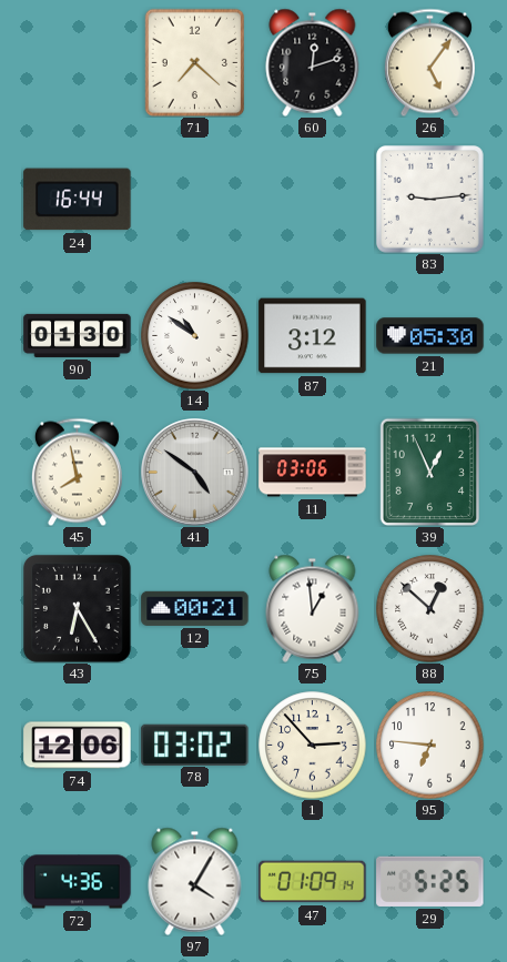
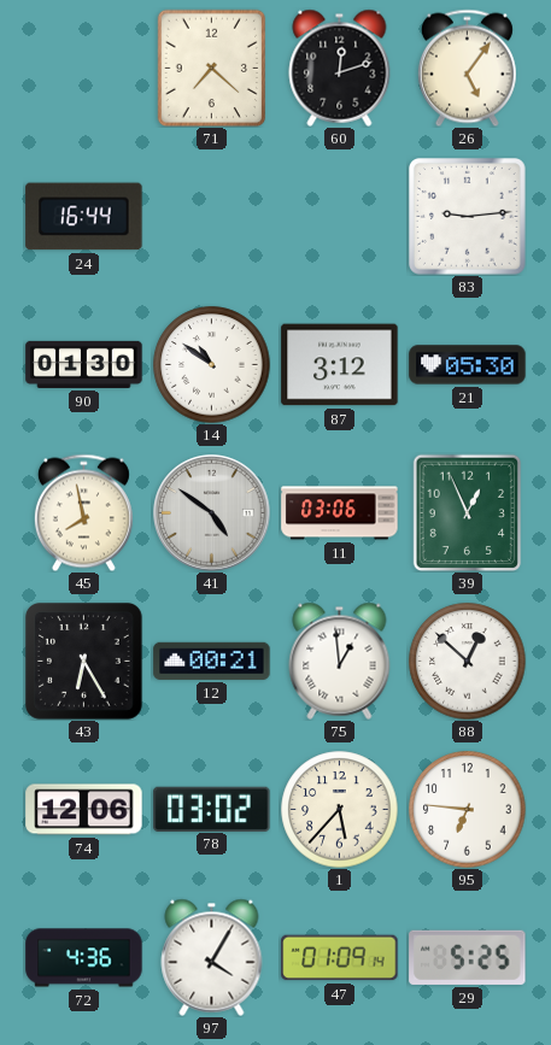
1: 2:53 -> 5:37 (340, 810)
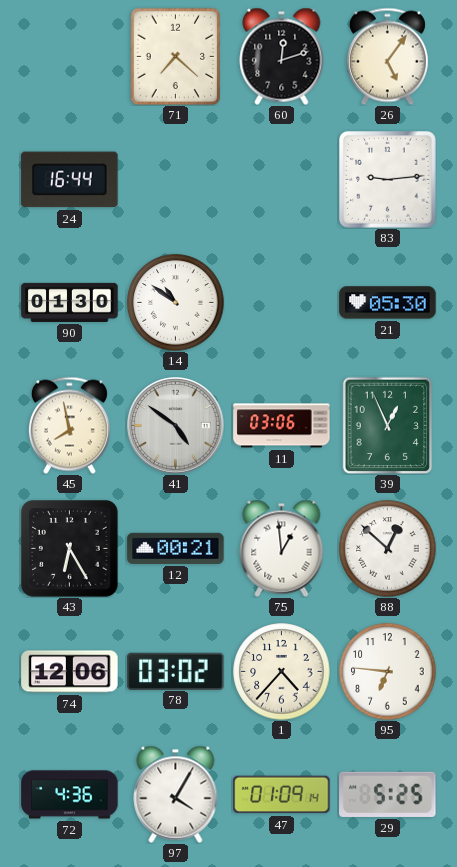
87: 3:12 -> none (340, 365)
1: 5:37 -> 4:37 (282, 672)
